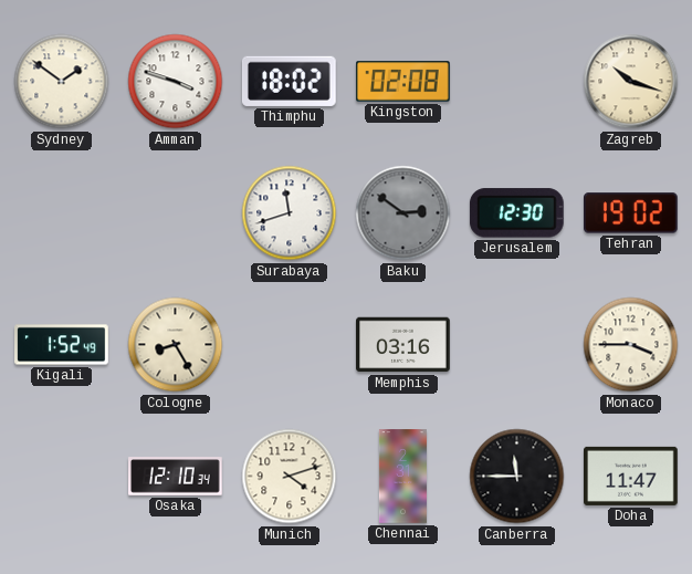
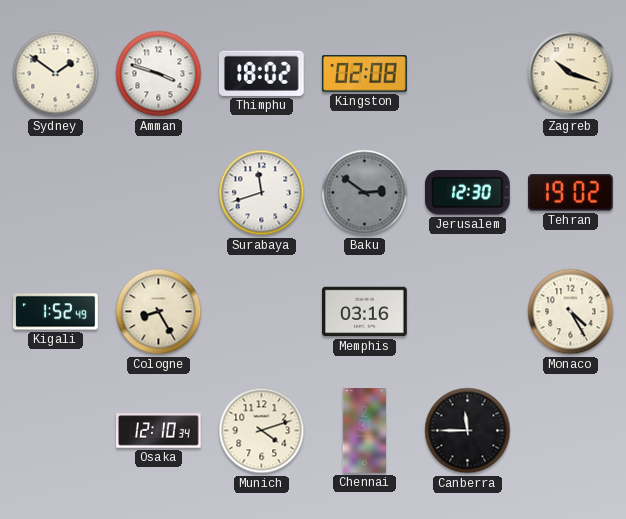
Monaco: 3:45 -> 4:25 (571, 312)
Doha: 11:47 -> none (631, 476)
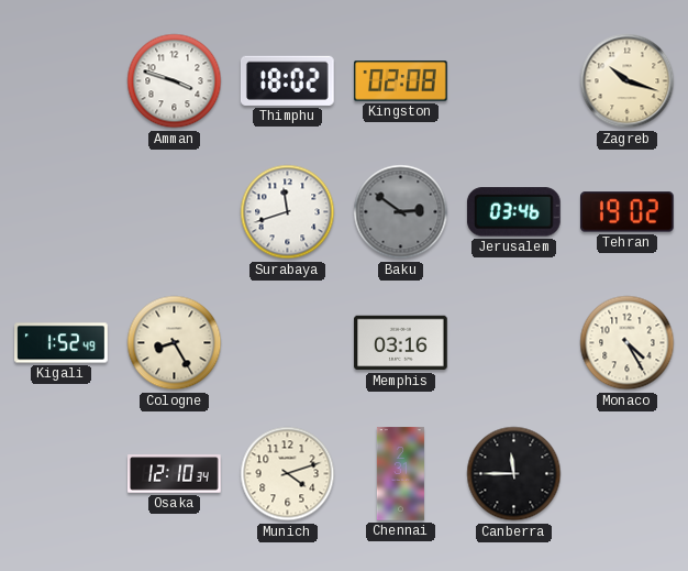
Sydney: 1:51 -> none (56, 74)
Jerusalem: 12:30 -> 03:46 (513, 212)
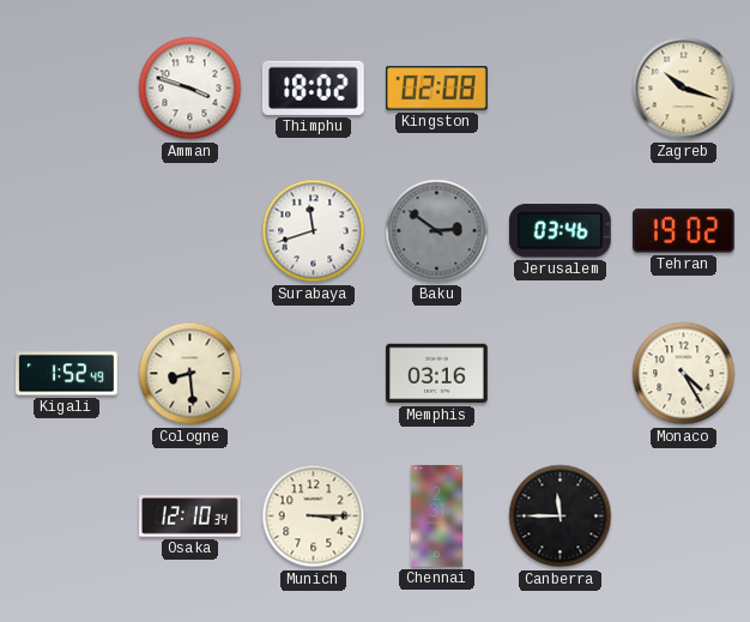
Cologne: 8:25 -> 8:29 (190, 374)
Munich: 4:12 -> 3:15 (314, 517)
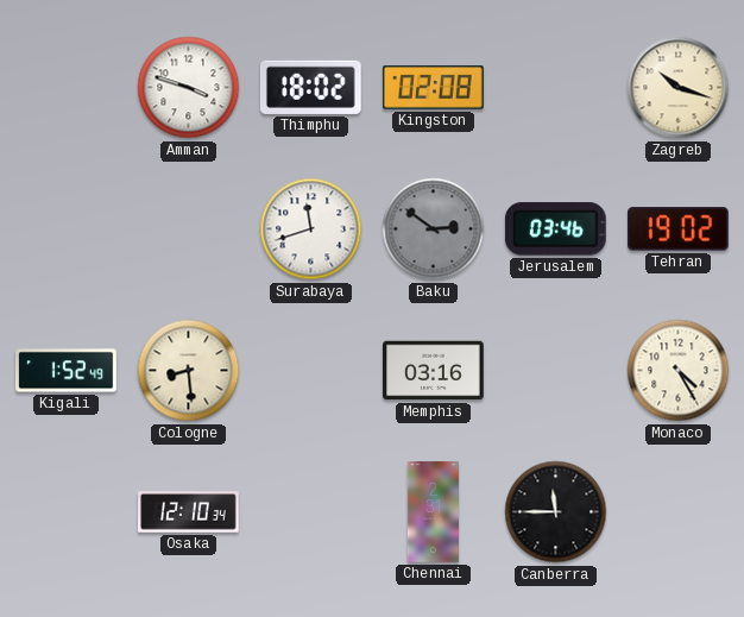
Munich: 3:15 -> none (314, 517)
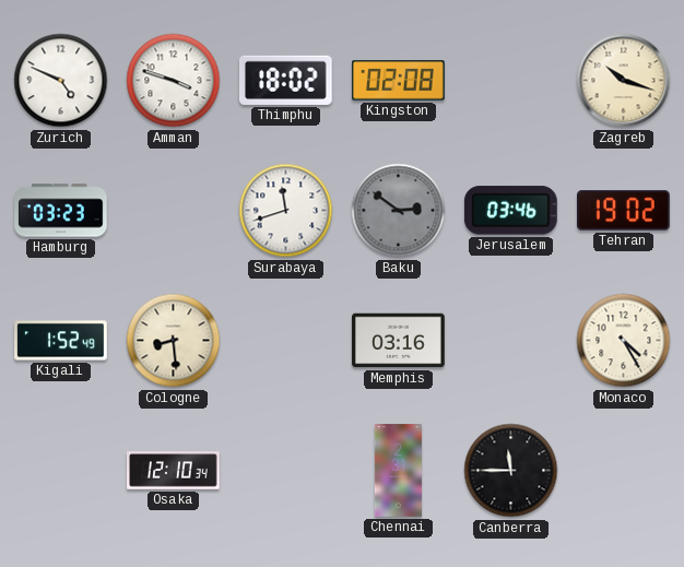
Zurich: none -> 4:49 (61, 81)
Hamburg: none -> 03:23 (61, 211)
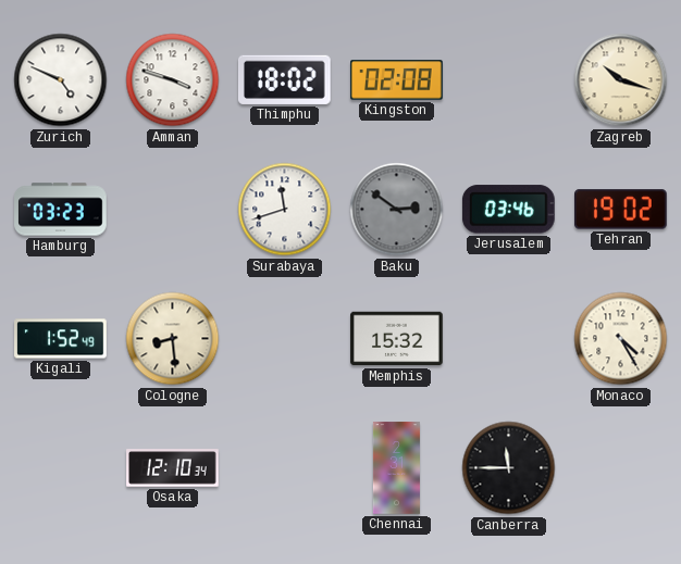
Memphis: 03:16 -> 15:32 (397, 339)
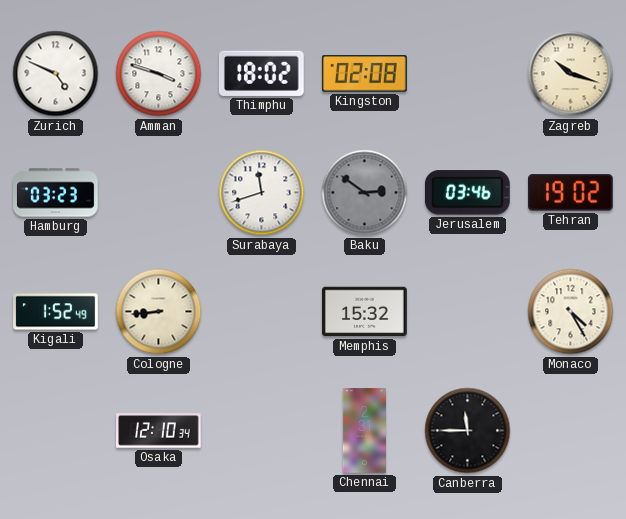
Cologne: 8:29 -> 8:44 (159, 312)
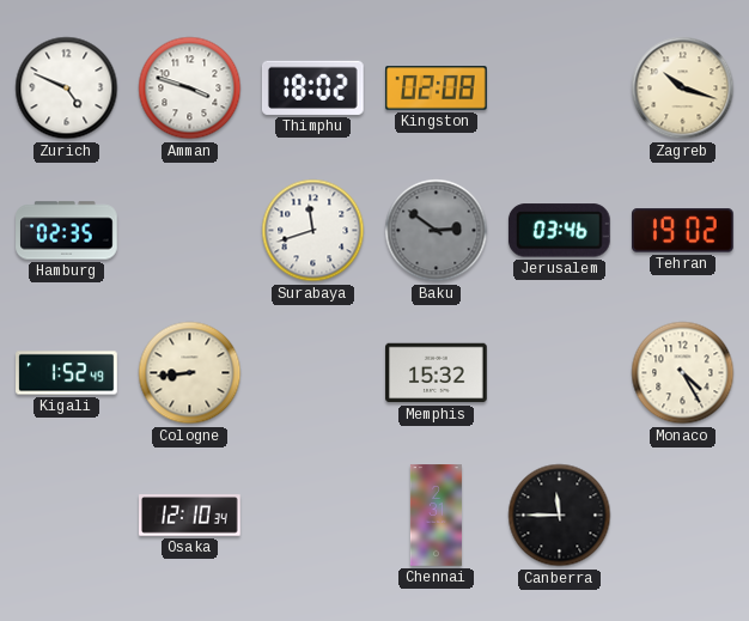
Hamburg: 03:23 -> 02:35 (67, 231)
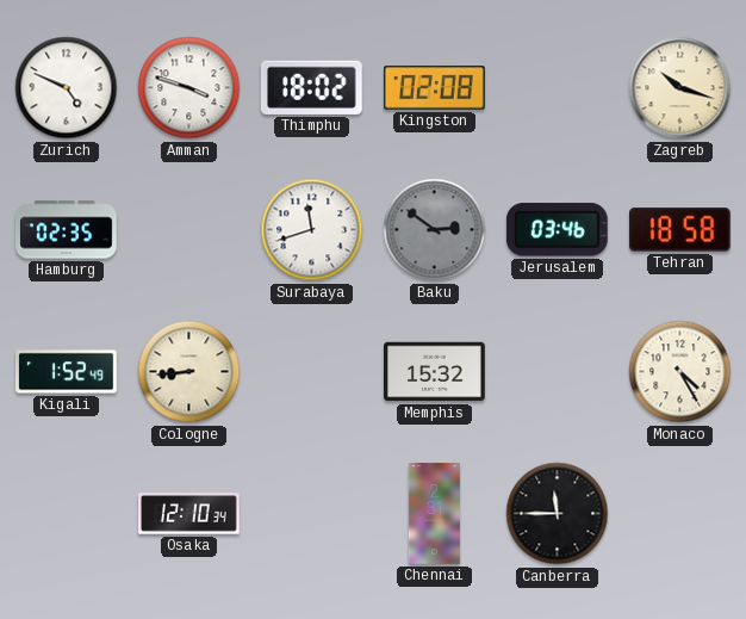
Tehran: 19:02 -> 18:58 (680, 230)
